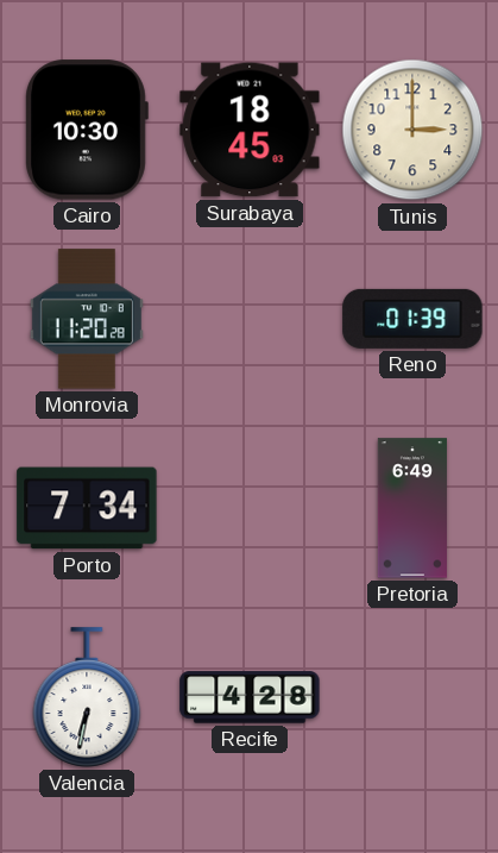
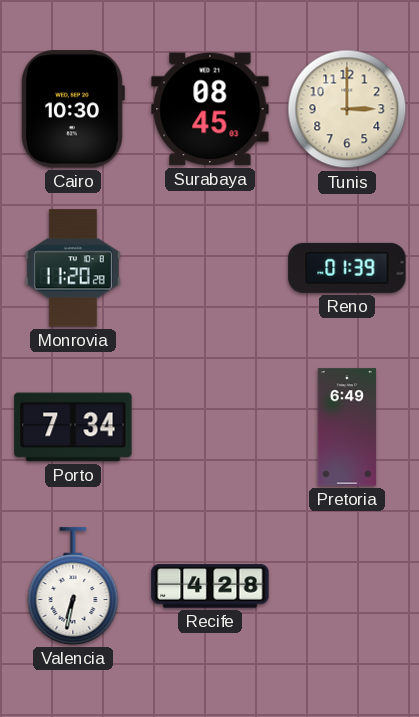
Surabaya: 18:45 -> 08:45 (210, 109)
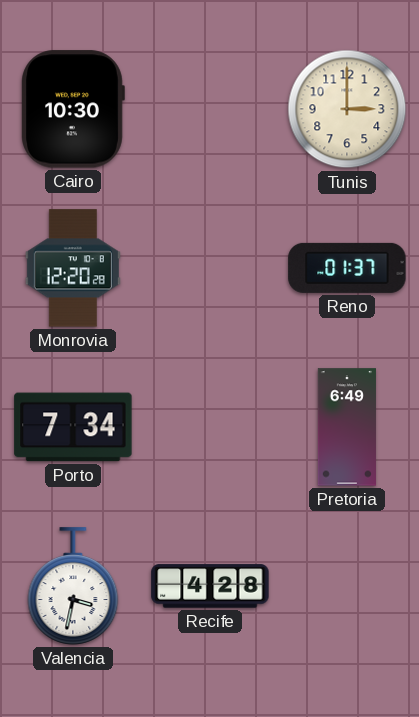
Surabaya: 08:45 -> none (210, 109)
Monrovia: 11:20 -> 12:20 (73, 268)
Reno: 01:39 -> 01:37 (347, 268)
Valencia: 6:32 -> 3:32 (73, 586)
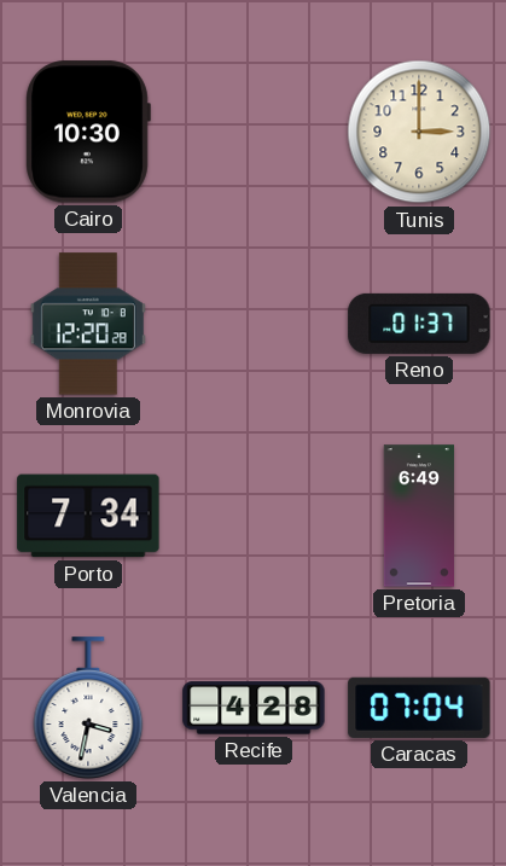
Caracas: none -> 07:04 (419, 708)
